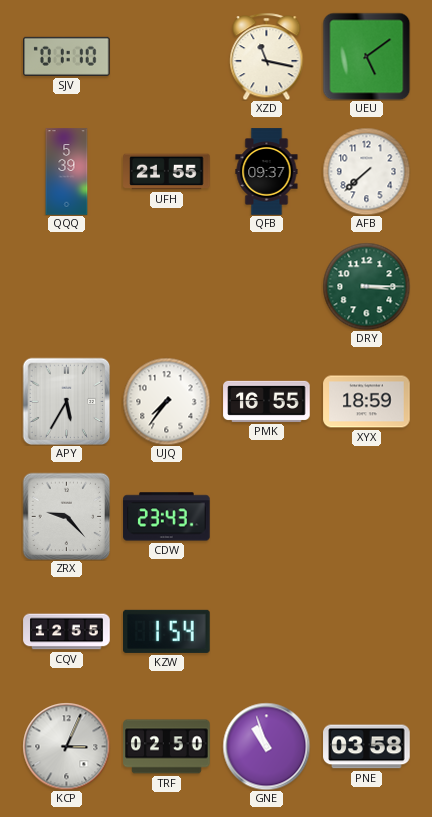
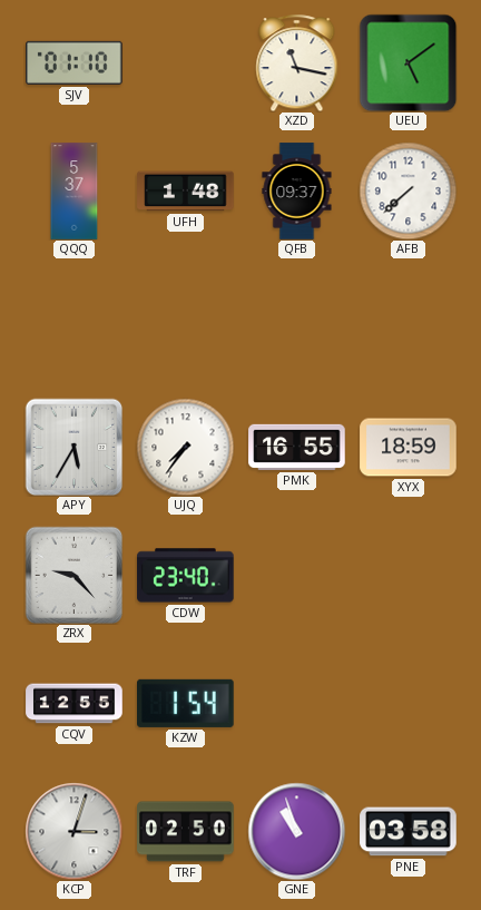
QQQ: 5:39 -> 5:37 (75, 192)
UFH: 21:55 -> 1:48 (186, 192)
DRY: 3:15 -> none (366, 286)
CDW: 23:43 -> 23:40 (186, 576)
KCP: 3:04 -> 3:03 (73, 831)
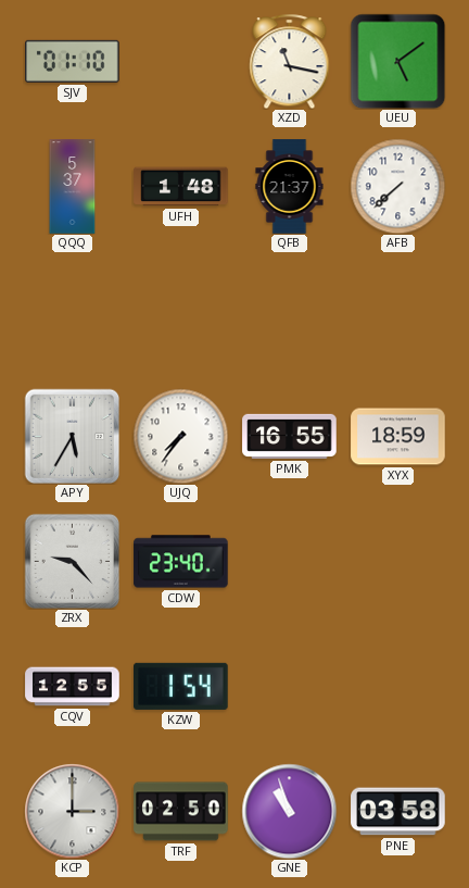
QFB: 09:37 -> 21:37 (290, 187)
KCP: 3:03 -> 3:00 (72, 811)
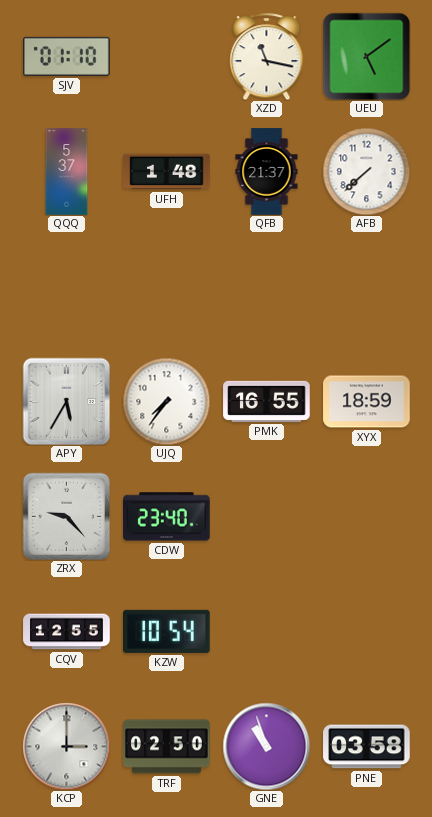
KZW: 1:54 -> 10:54 (167, 631)
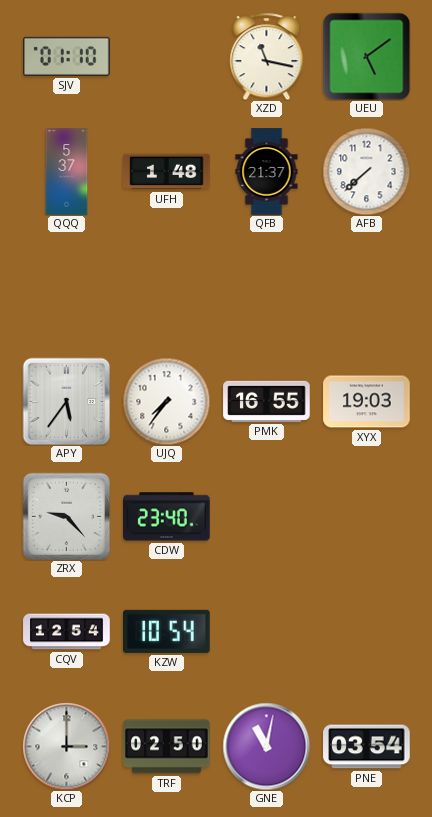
APY: 5:35 -> 5:36 (66, 401)
XYX: 18:59 -> 19:03 (367, 402)
CQV: 12:55 -> 12:54 (67, 632)
GNE: 10:57 -> 11:02 (266, 746)
PNE: 03:58 -> 03:54 (367, 747)
